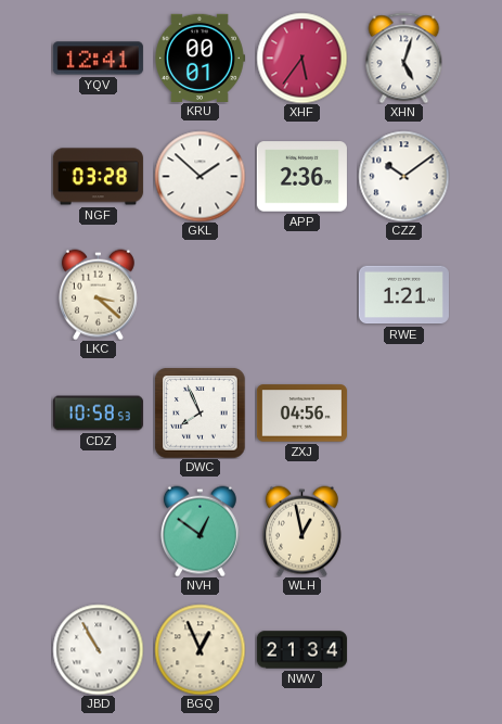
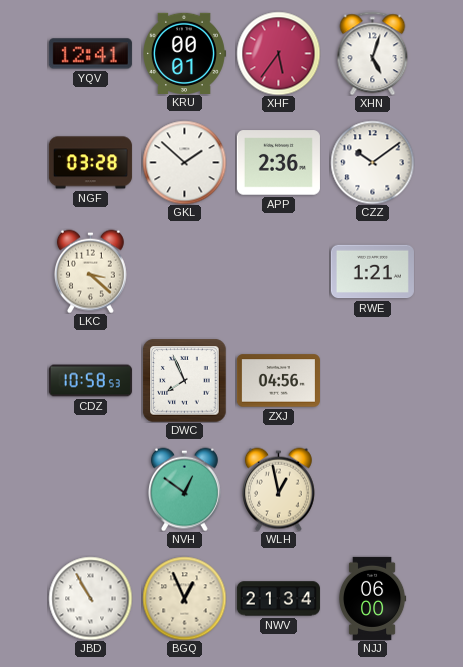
NJJ: none -> 06:00 (372, 598)
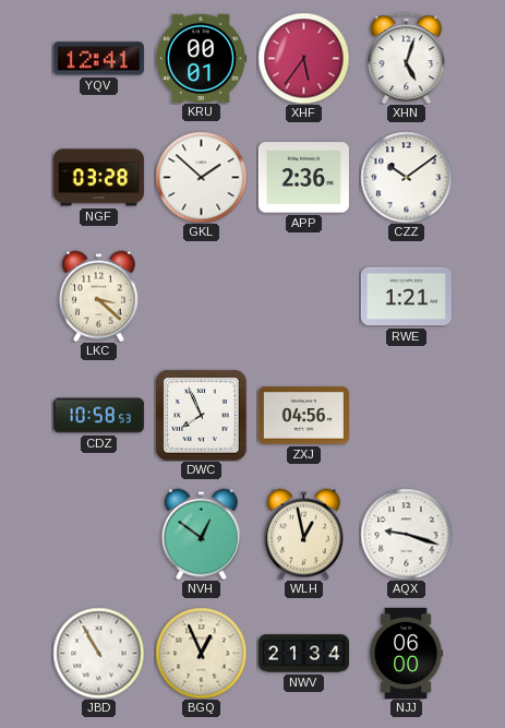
AQX: none -> 9:18 (406, 534)
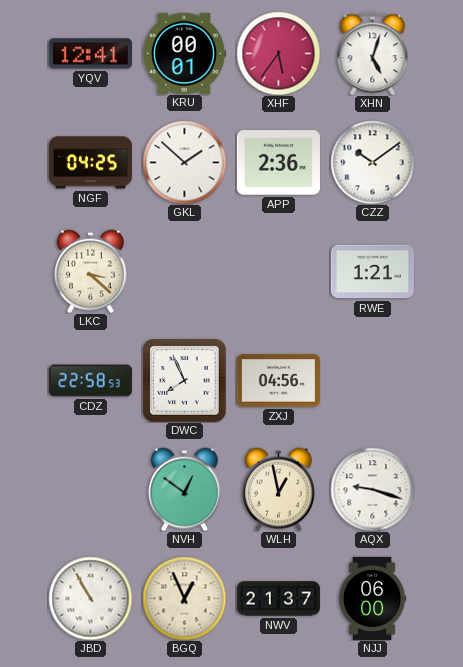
NGF: 03:28 -> 04:25 (90, 163)
CDZ: 10:58 -> 22:58 (90, 381)
NWV: 21:34 -> 21:37 (278, 599)
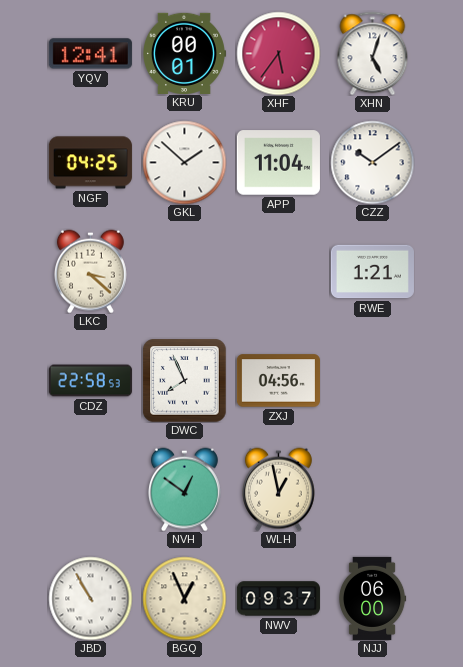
APP: 2:36 -> 11:04 (278, 163)
AQX: 9:18 -> none (372, 489)
NWV: 21:37 -> 09:37 (278, 599)
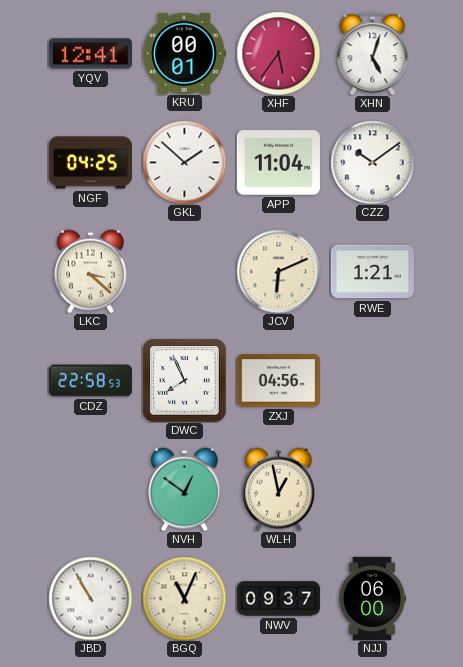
JCV: none -> 6:11 (278, 271)
BGQ: 12:56 -> 11:04 (184, 598)
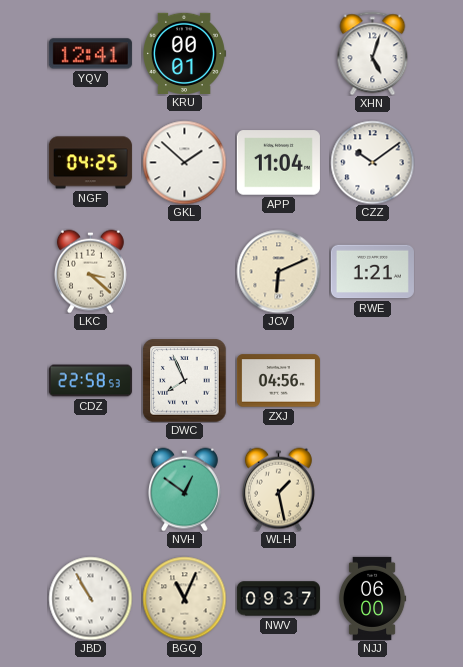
XHF: 5:36 -> none (278, 53)
WLH: 12:58 -> 1:28 (278, 489)
